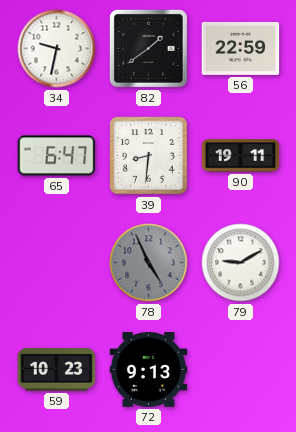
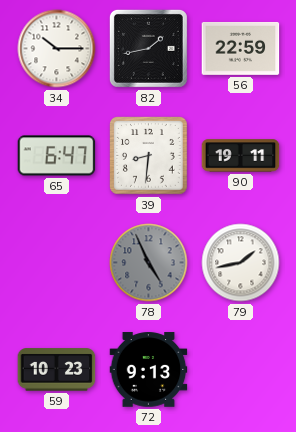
34: 9:32 -> 10:15 (57, 49)
82: 1:39 -> 1:43 (148, 48)
79: 9:10 -> 1:43 (241, 263)
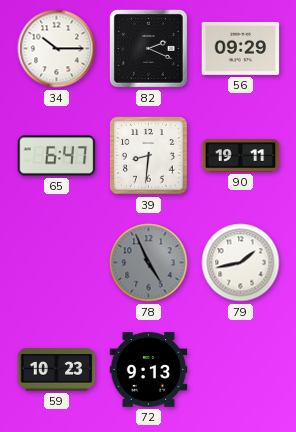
82: 1:43 -> 2:19 (148, 48)
56: 22:59 -> 09:29 (241, 48)
